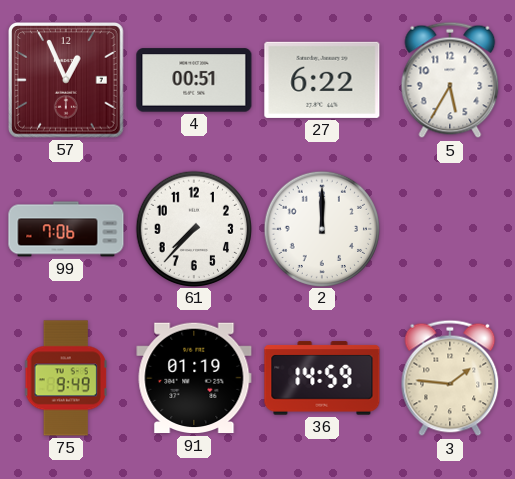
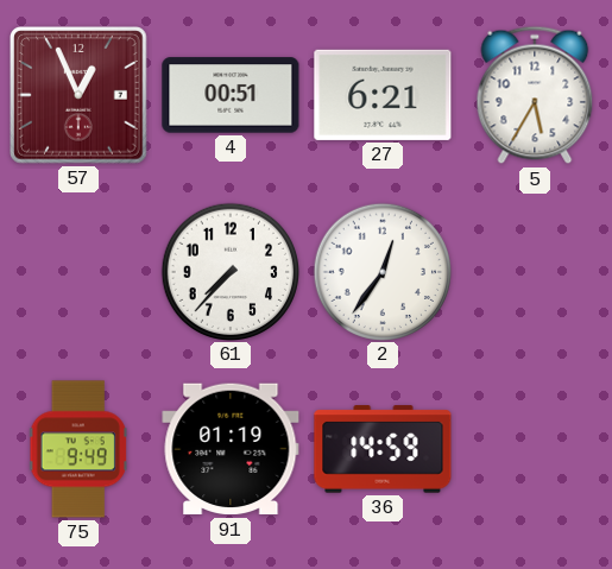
27: 6:22 -> 6:21 (383, 95)
99: 7:06 -> none (66, 229)
2: 12:00 -> 12:36 (381, 271)
3: 1:46 -> none (450, 378)
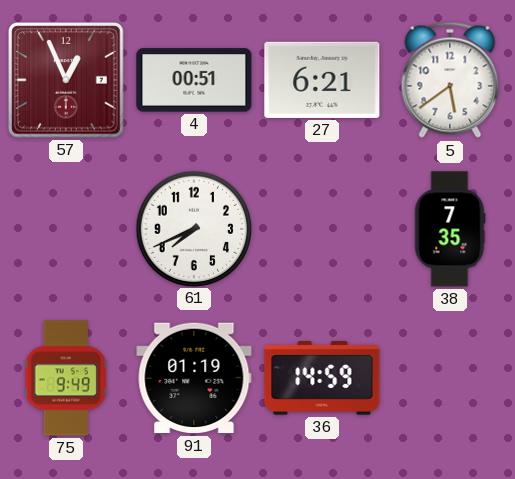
5: 5:35 -> 5:39 (450, 80)
61: 7:37 -> 7:41 (193, 228)
2: 12:36 -> none (381, 271)
38: none -> 7:35 (450, 229)
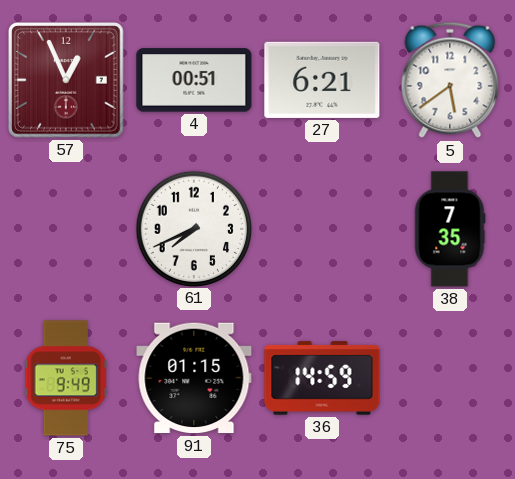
91: 01:19 -> 01:15 (194, 378)
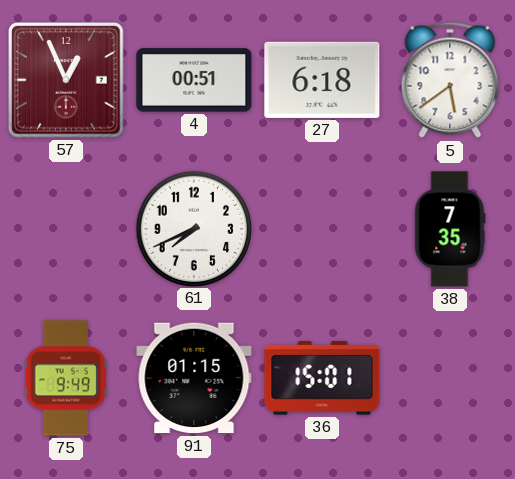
27: 6:21 -> 6:18 (322, 80)
36: 14:59 -> 15:01 (322, 378)
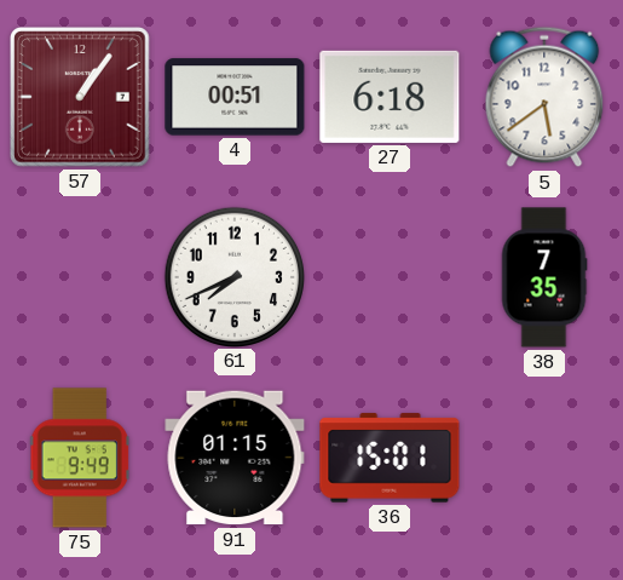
57: 12:56 -> 1:06 (81, 98)
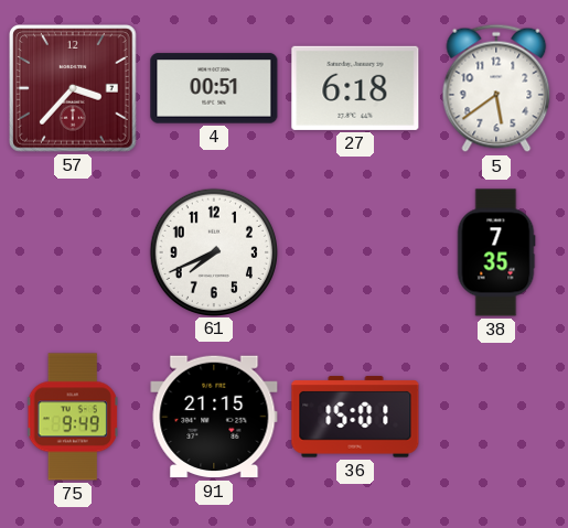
57: 1:06 -> 3:37 (74, 89)
91: 01:15 -> 21:15 (214, 417)
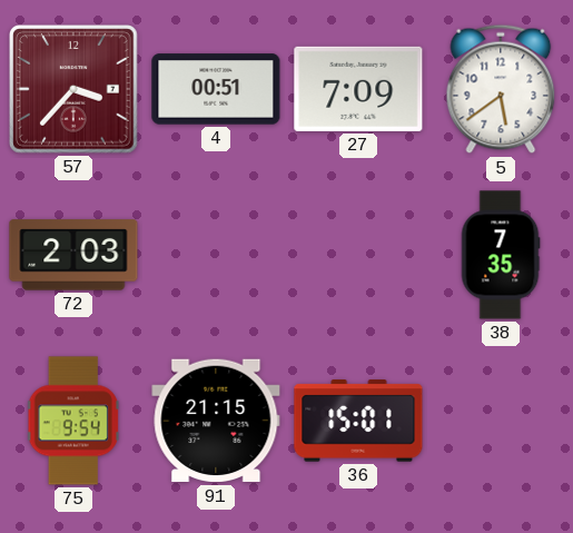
27: 6:18 -> 7:09 (358, 89)
72: none -> 2:03 (73, 255)
61: 7:41 -> none (213, 251)
75: 9:49 -> 9:54 (73, 421)
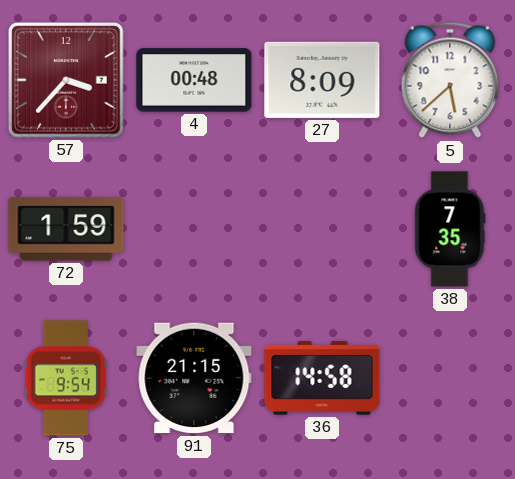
4: 00:51 -> 00:48 (194, 80)
27: 7:09 -> 8:09 (322, 80)
5: 5:39 -> 5:38 (450, 80)
72: 2:03 -> 1:59 (66, 229)
36: 15:01 -> 14:58 (322, 378)
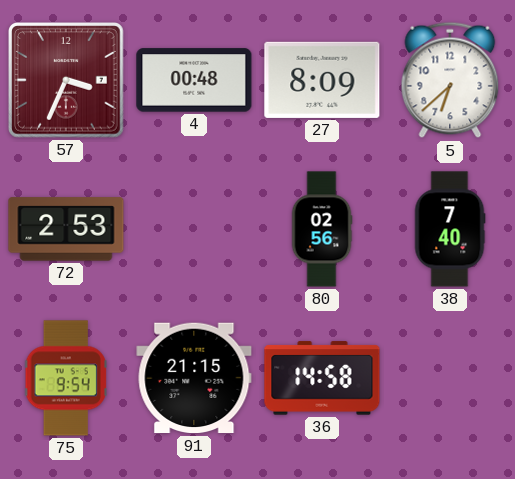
57: 3:37 -> 3:34 (67, 81)
5: 5:38 -> 6:38 (450, 80)
72: 1:59 -> 2:53 (66, 229)
80: none -> 02:56 (322, 229)
38: 7:35 -> 7:40 (450, 229)
